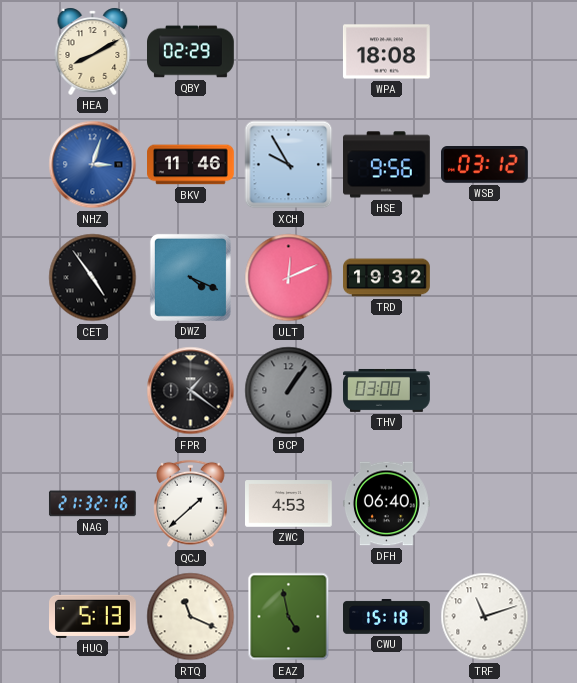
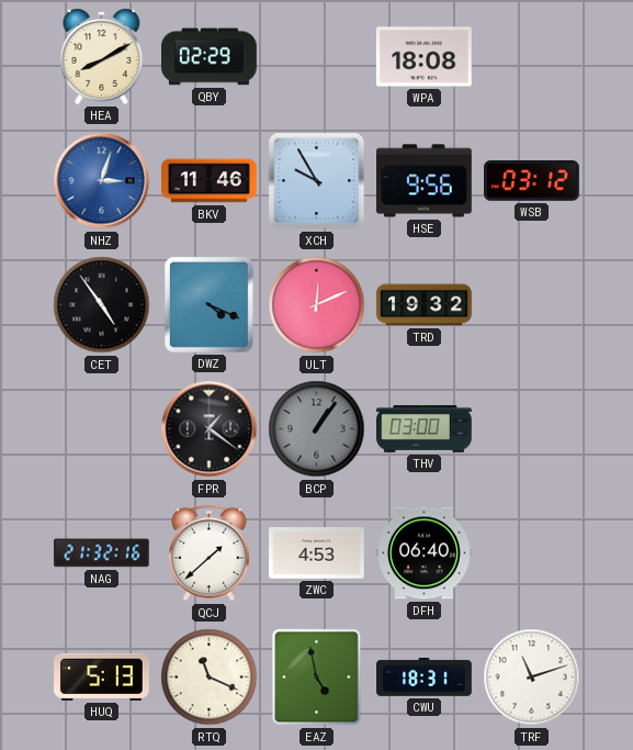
CWU: 15:18 -> 18:31 (425, 678)
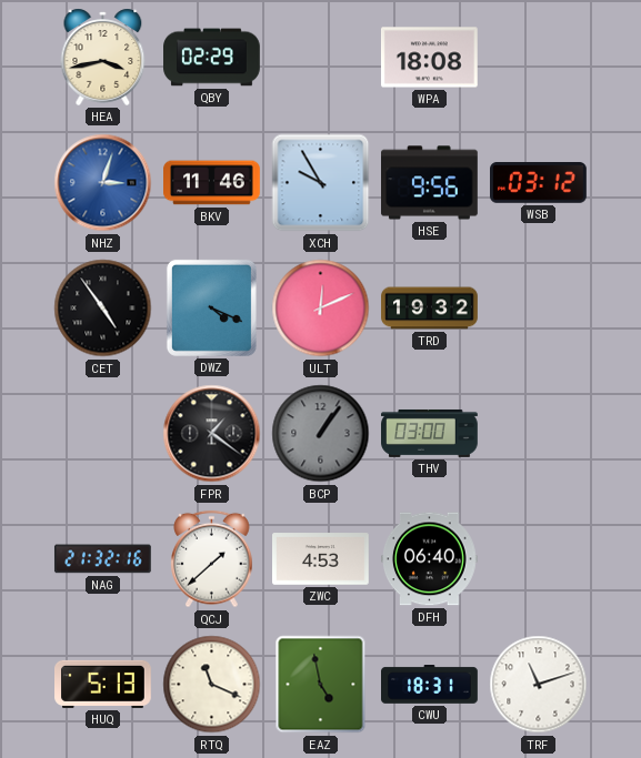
HEA: 8:10 -> 3:43 (103, 57)
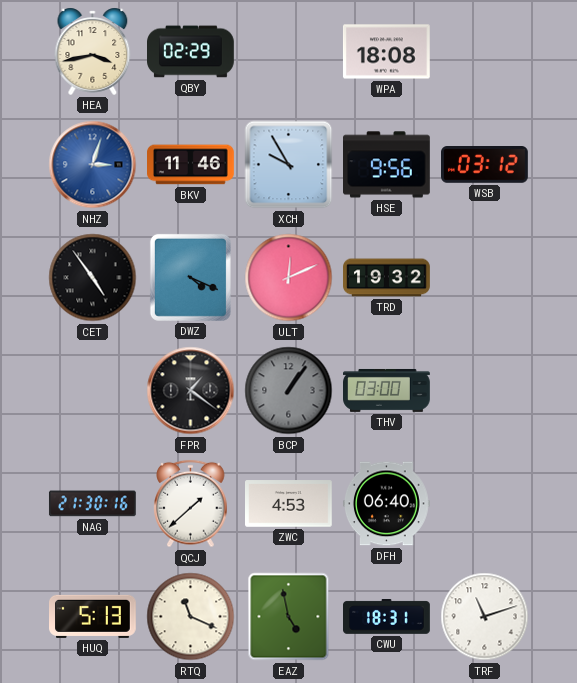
NAG: 21:32 -> 21:30 (92, 504)
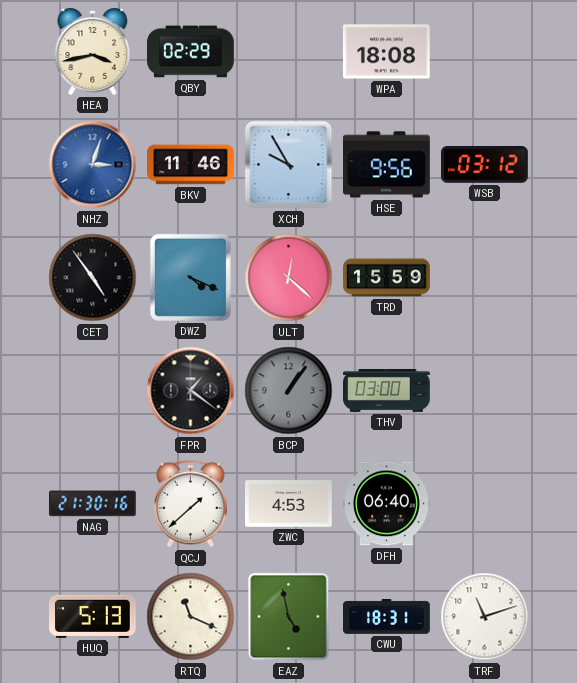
ULT: 12:11 -> 12:22 (289, 278)
TRD: 19:32 -> 15:59 (387, 278)
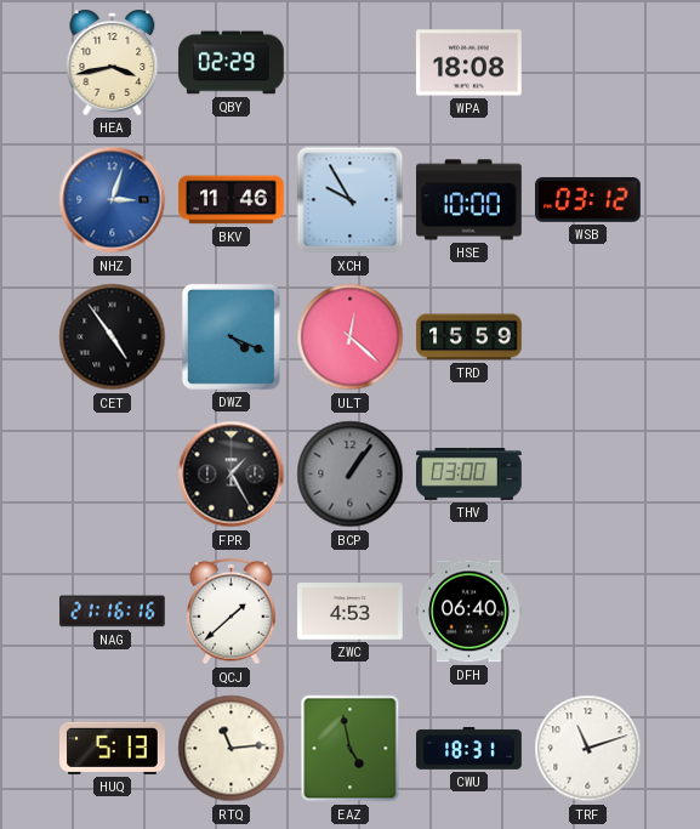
HSE: 9:56 -> 10:00 (469, 200)
FPR: 1:21 -> 1:25 (232, 475)
NAG: 21:30 -> 21:16 (112, 612)
RTQ: 11:19 -> 11:14 (232, 749)
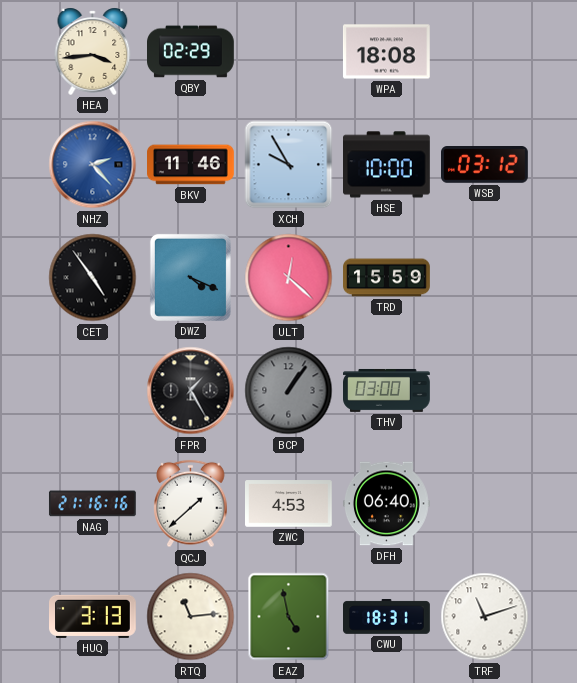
HEA: 3:43 -> 3:44 (93, 51)
NHZ: 3:03 -> 2:23 (93, 165)
HUQ: 5:13 -> 3:13 (93, 616)
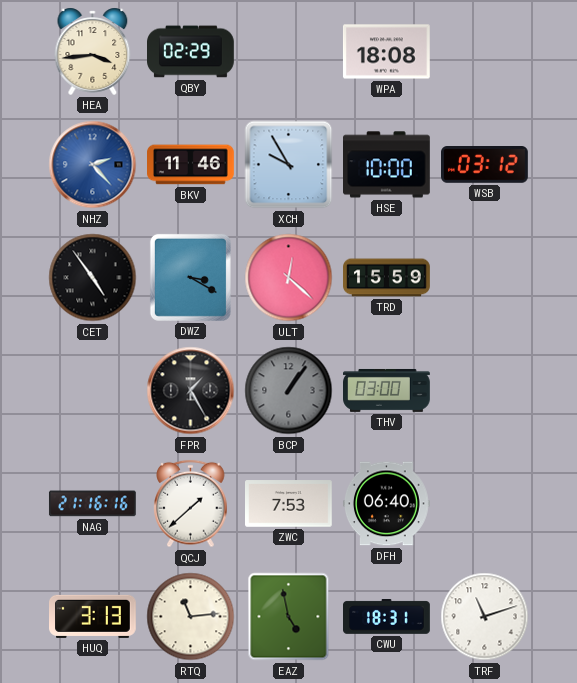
DWZ: 4:19 -> 3:20 (190, 277)
ZWC: 4:53 -> 7:53 (289, 504)
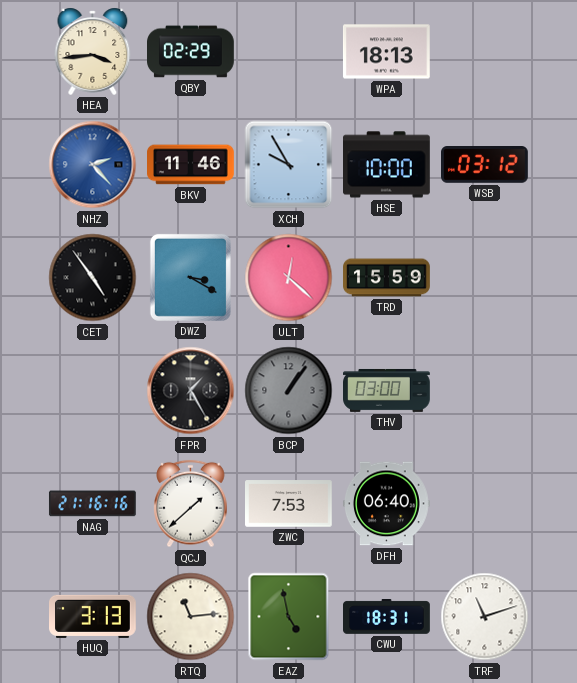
WPA: 18:08 -> 18:13 (387, 52)
